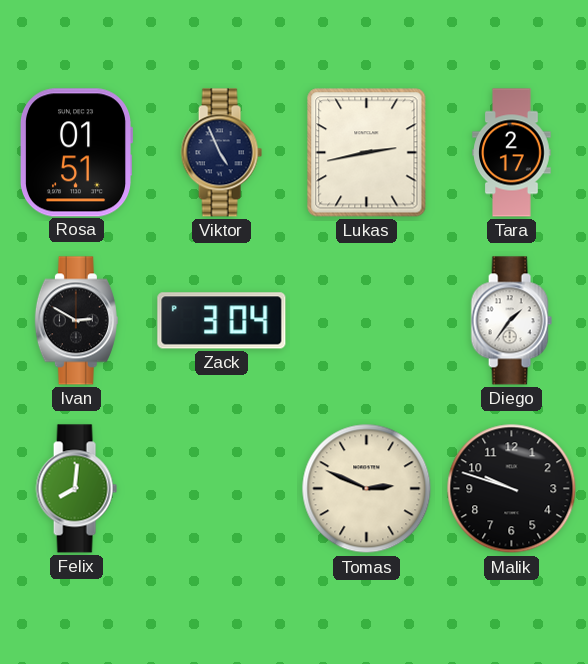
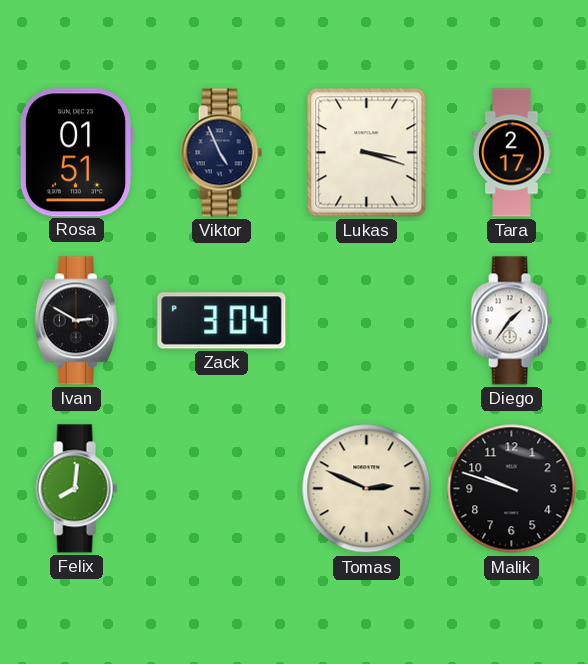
Lukas: 2:43 -> 3:18 (367, 153)
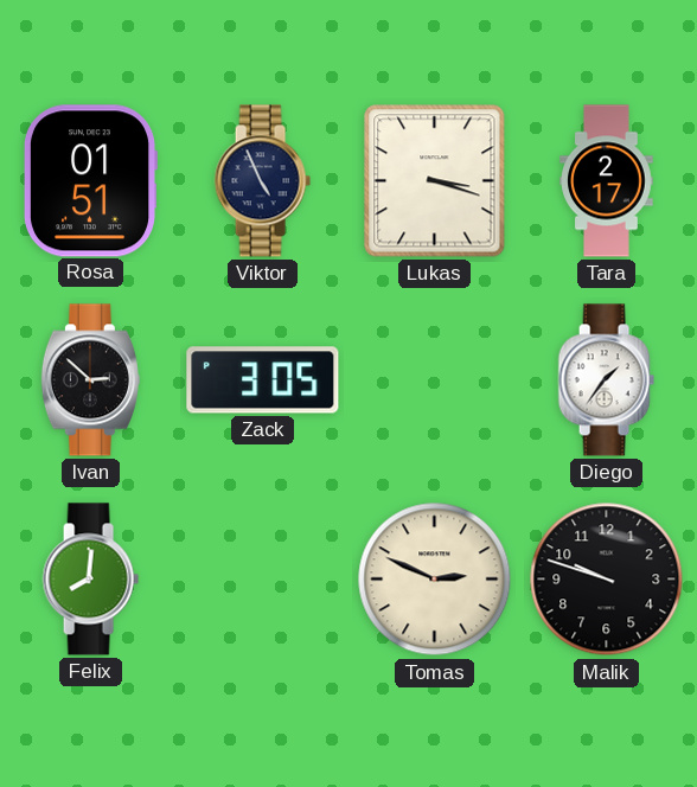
Ivan: 2:50 -> 2:52 (90, 380)
Zack: 3:04 -> 3:05 (263, 380)
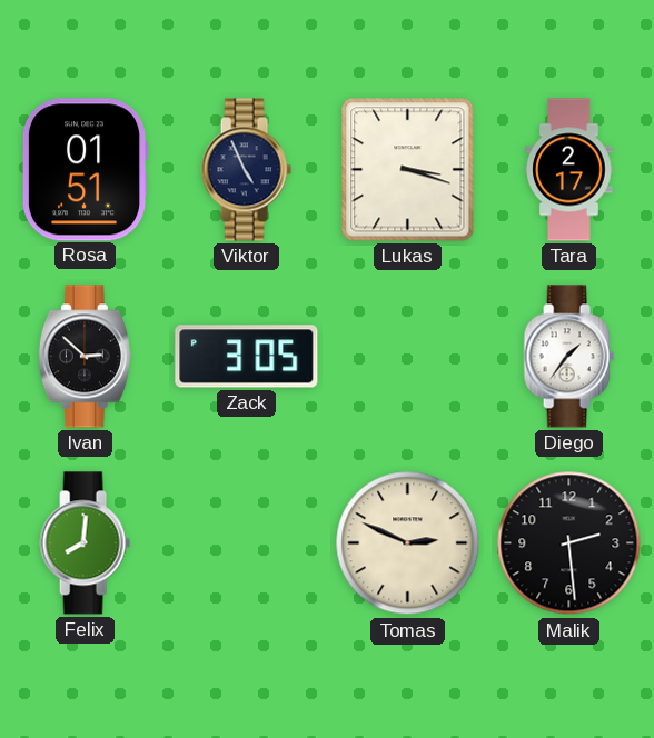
Malik: 9:48 -> 2:29 (569, 543)
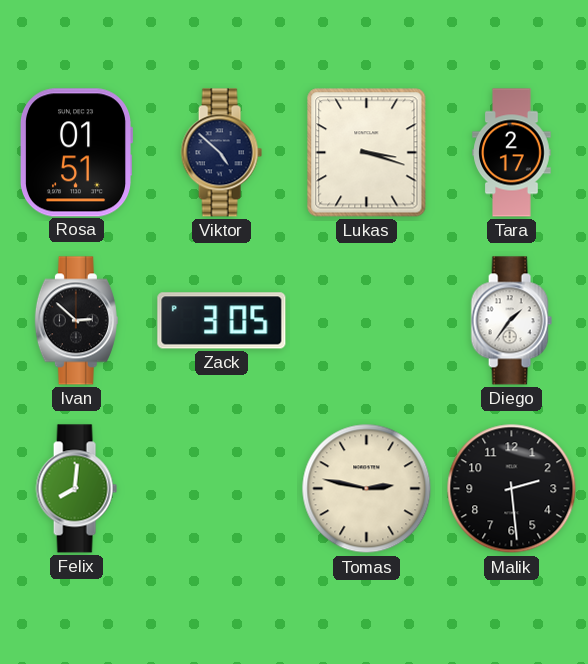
Viktor: 4:56 -> 4:52 (221, 153)
Tomas: 2:49 -> 2:47 (367, 489)
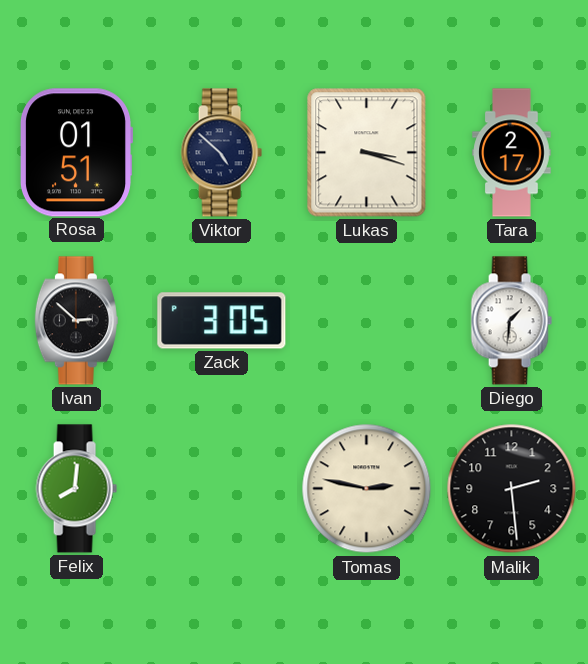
Diego: 1:36 -> 1:31 (511, 321)
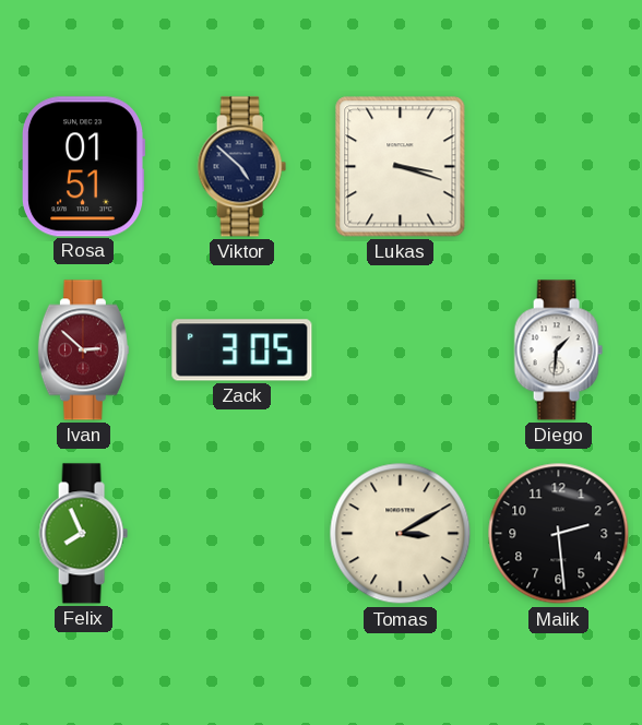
Tara: 2:17 -> none (512, 153)
Ivan dial: black -> burgundy (83, 350)
Felix: 8:01 -> 7:56 (83, 534)
Tomas: 2:47 -> 3:10 (401, 534)
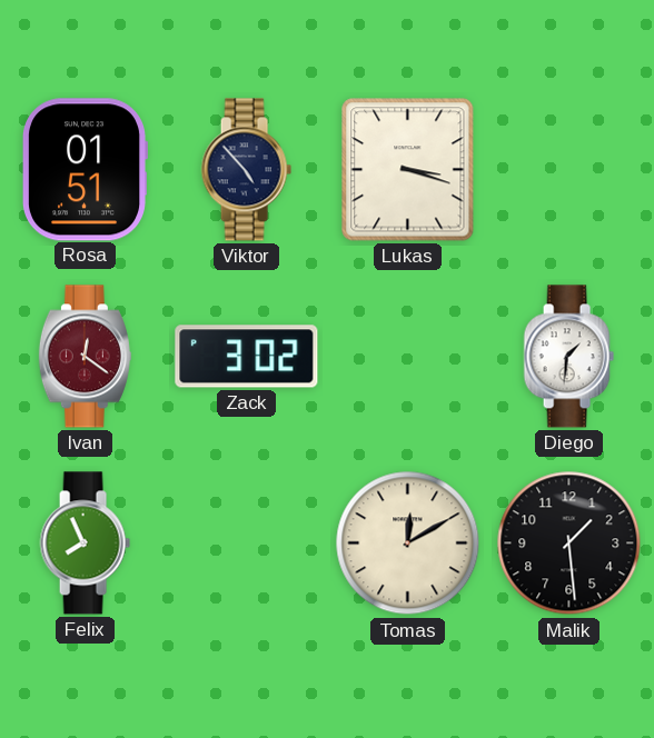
Viktor: 4:52 -> 4:53 (246, 170)
Ivan: 2:52 -> 12:21 (85, 357)
Zack: 3:05 -> 3:02 (247, 357)
Tomas: 3:10 -> 12:10 (408, 543)
Malik: 2:29 -> 1:29 (569, 543)
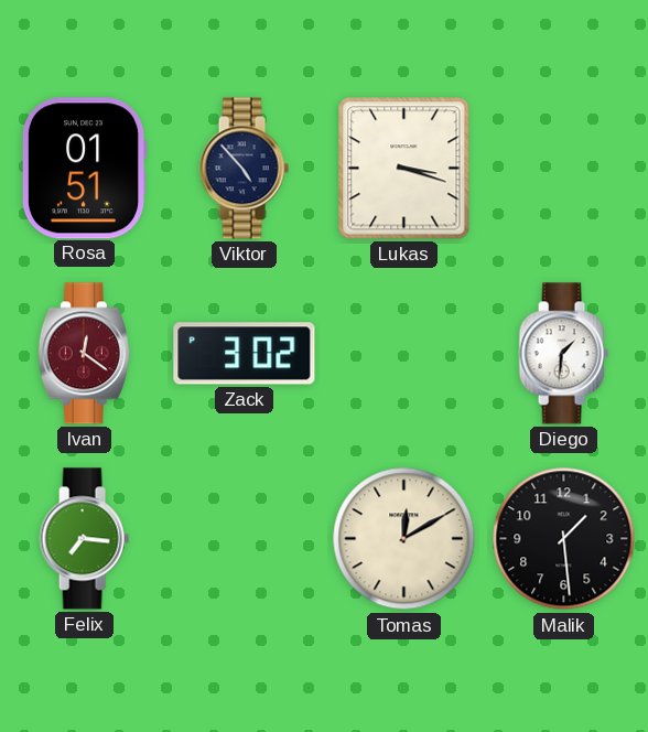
Felix: 7:56 -> 7:16 (84, 539)
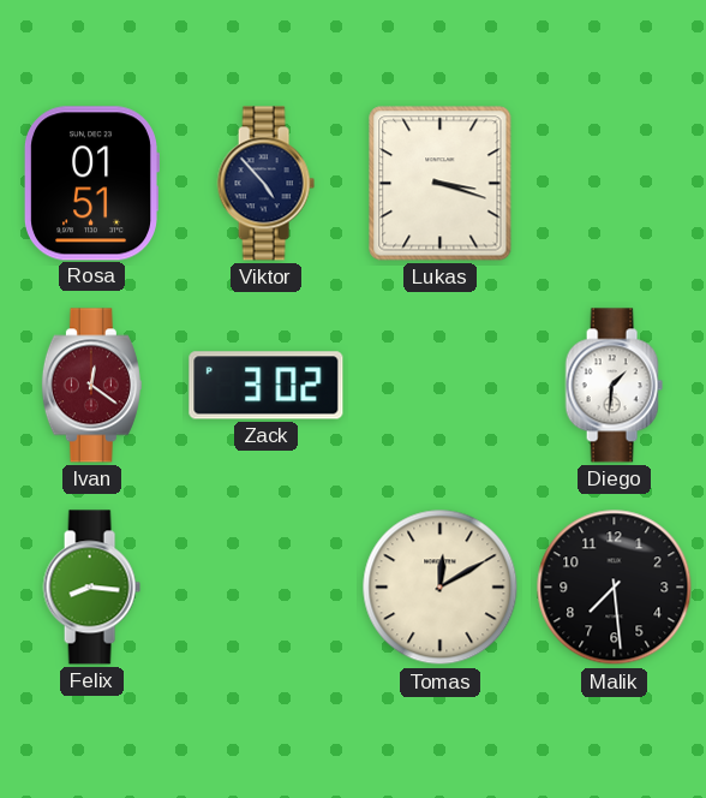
Felix: 7:16 -> 8:16 (91, 588)
Malik: 1:29 -> 7:29 (615, 588)
